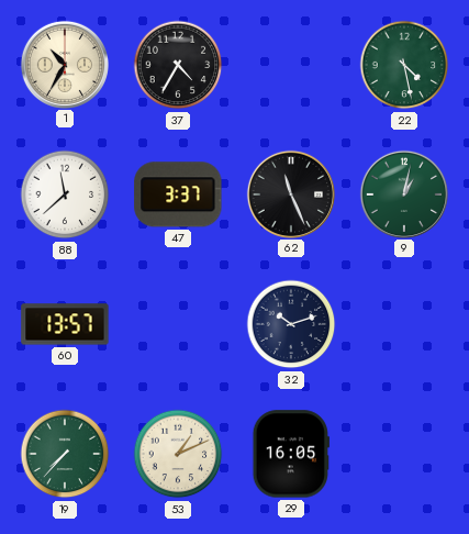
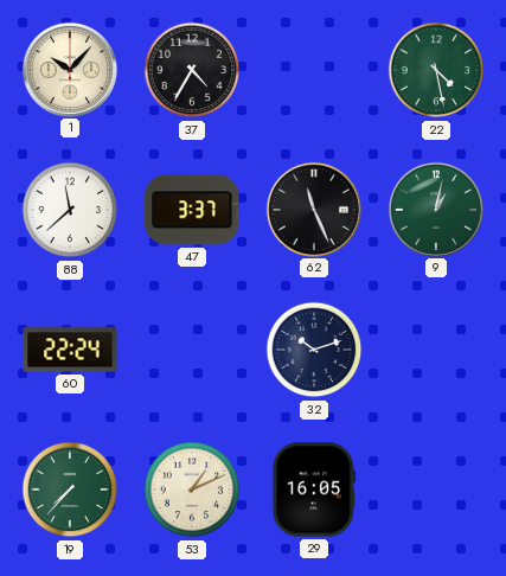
1: 10:35 -> 10:07 (69, 69)
60: 13:57 -> 22:24 (70, 350)
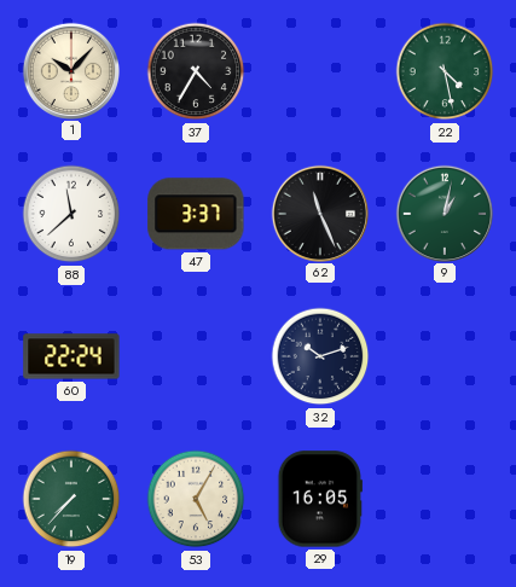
53: 1:11 -> 5:05 (196, 499)
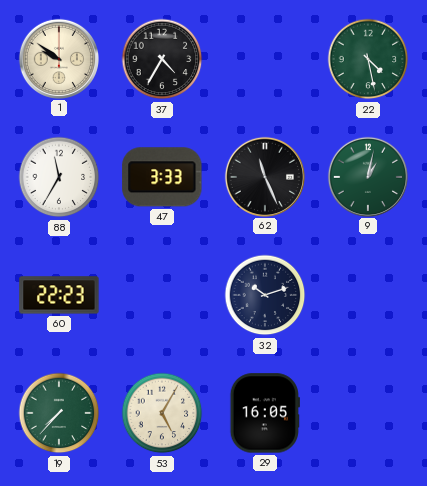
1: 10:07 -> 9:51 (58, 58)
88: 11:38 -> 11:35 (59, 177)
47: 3:37 -> 3:33 (162, 177)
60: 22:24 -> 22:23 (59, 295)
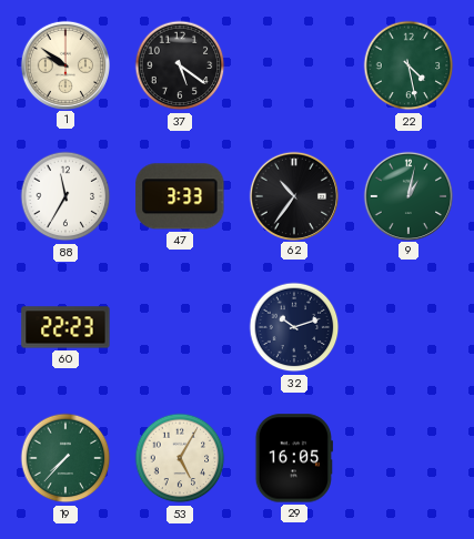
37: 4:35 -> 5:21 (180, 65)
62: 11:26 -> 10:36 (293, 195)
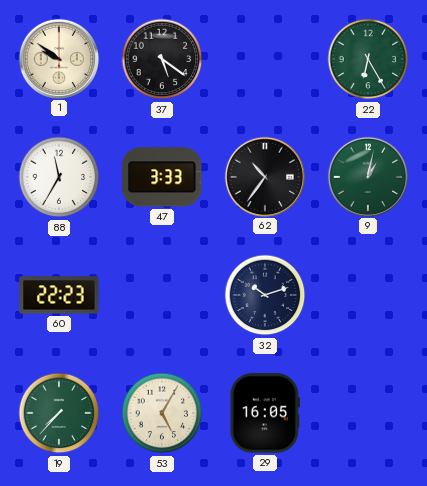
22: 4:28 -> 6:25 (368, 59)
